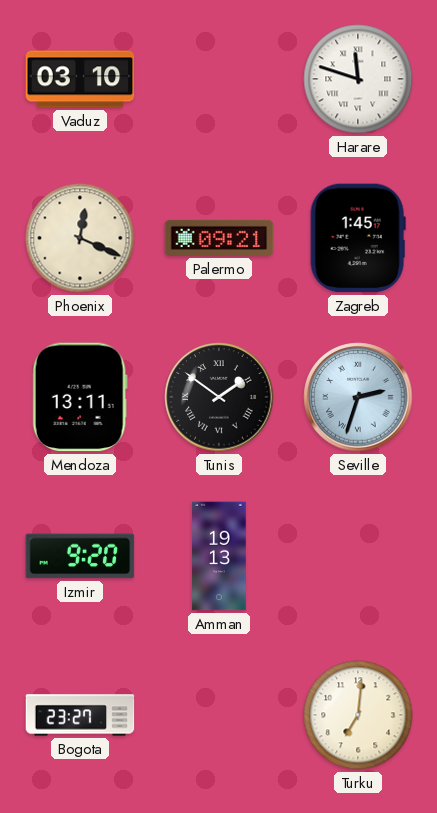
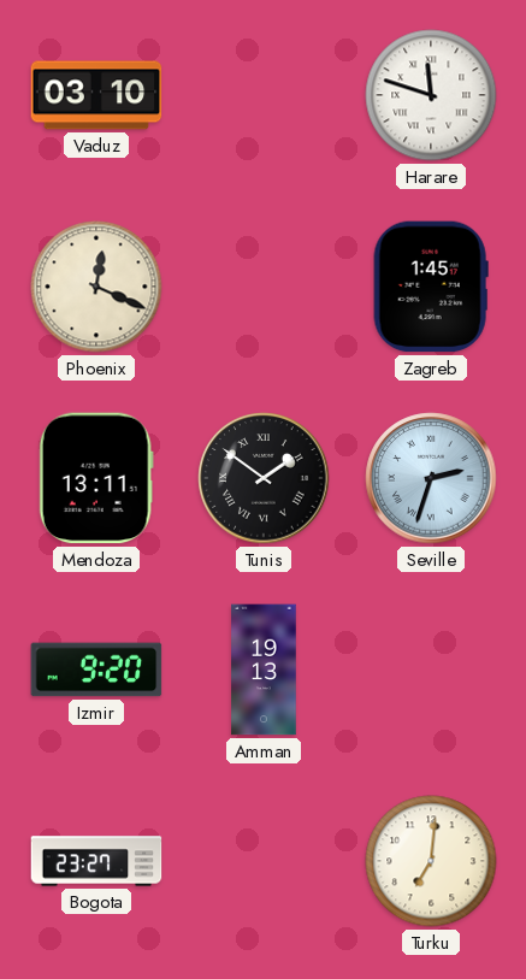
Palermo: 09:21 -> none (219, 238)
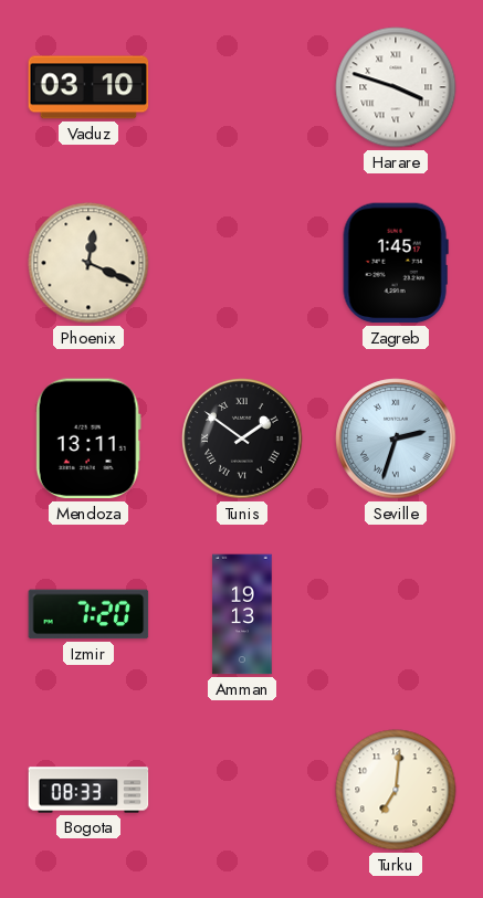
Harare: 11:48 -> 3:48 (396, 87)
Izmir: 9:20 -> 7:20 (88, 614)
Bogota: 23:27 -> 08:33 (88, 790)
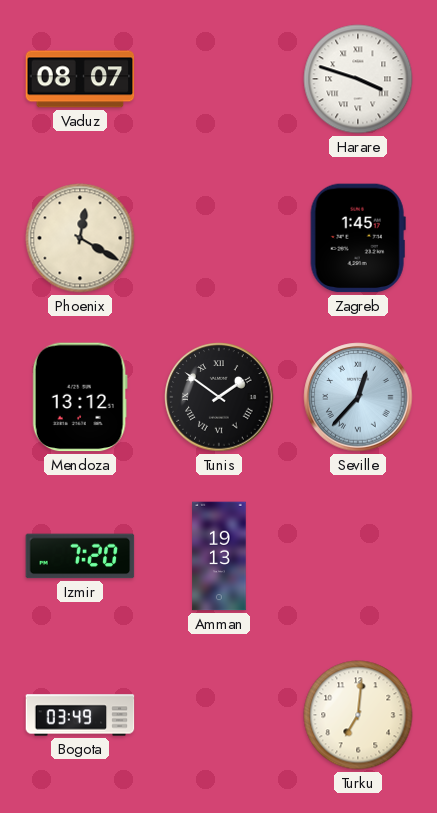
Vaduz: 03:10 -> 08:07 (80, 79)
Phoenix: 12:19 -> 12:20 (80, 238)
Mendoza: 13:11 -> 13:12 (80, 397)
Seville: 2:33 -> 12:37 (358, 397)
Bogota: 08:33 -> 03:49 (80, 715)
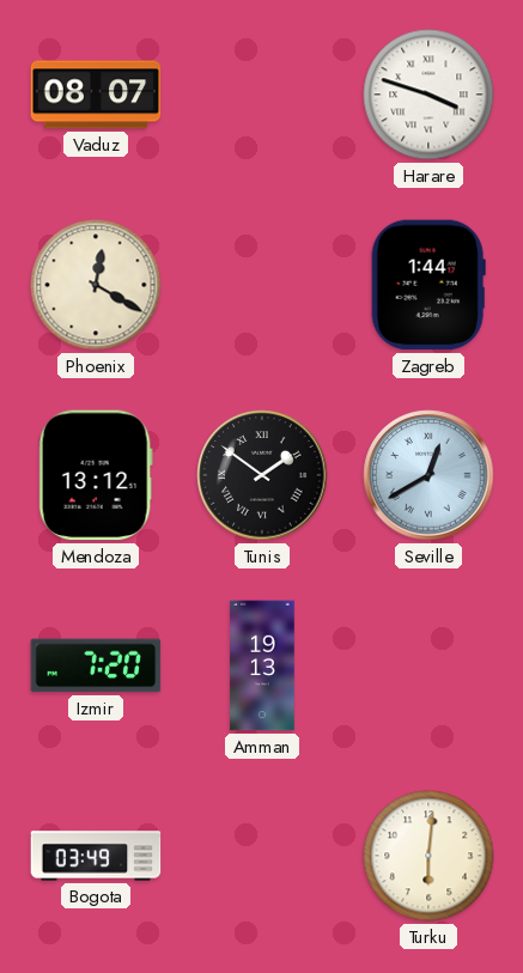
Zagreb: 1:45 -> 1:44 (428, 285)
Seville: 12:37 -> 12:40 (428, 475)
Turku: 7:01 -> 6:01 (428, 856)
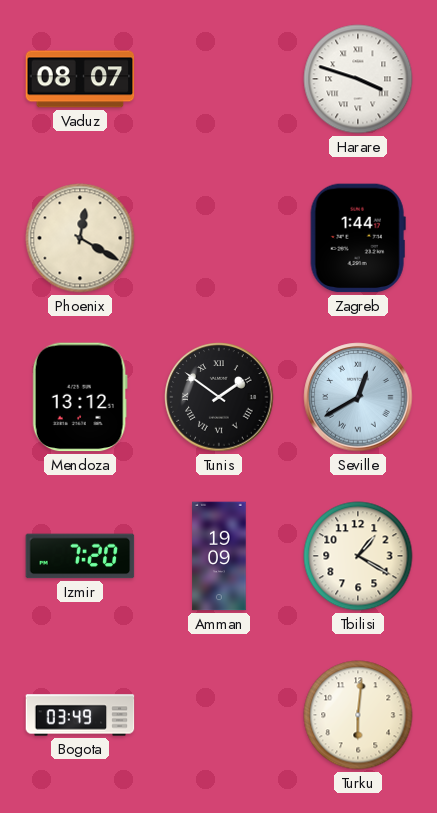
Amman: 19:13 -> 19:09 (219, 556)
Tbilisi: none -> 1:20 (358, 556)
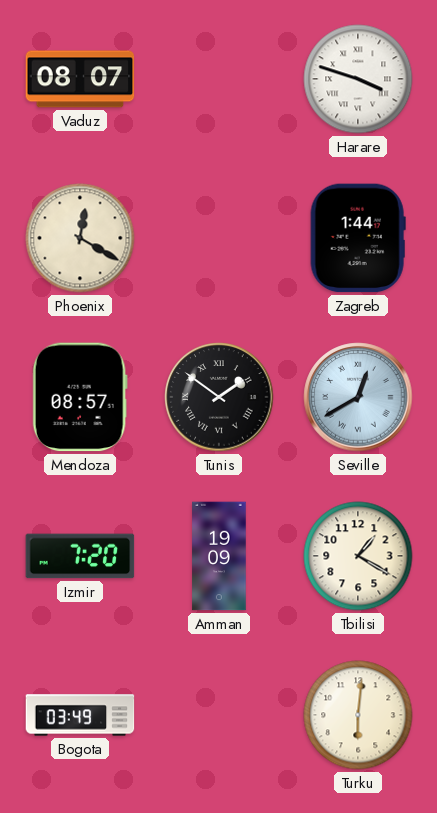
Mendoza: 13:12 -> 08:57 (80, 397)
